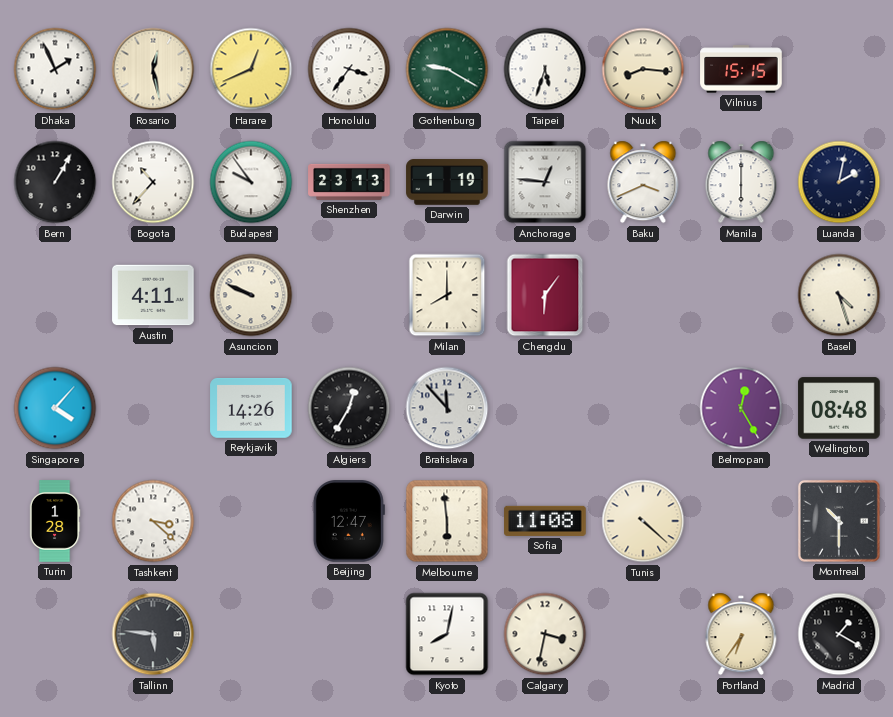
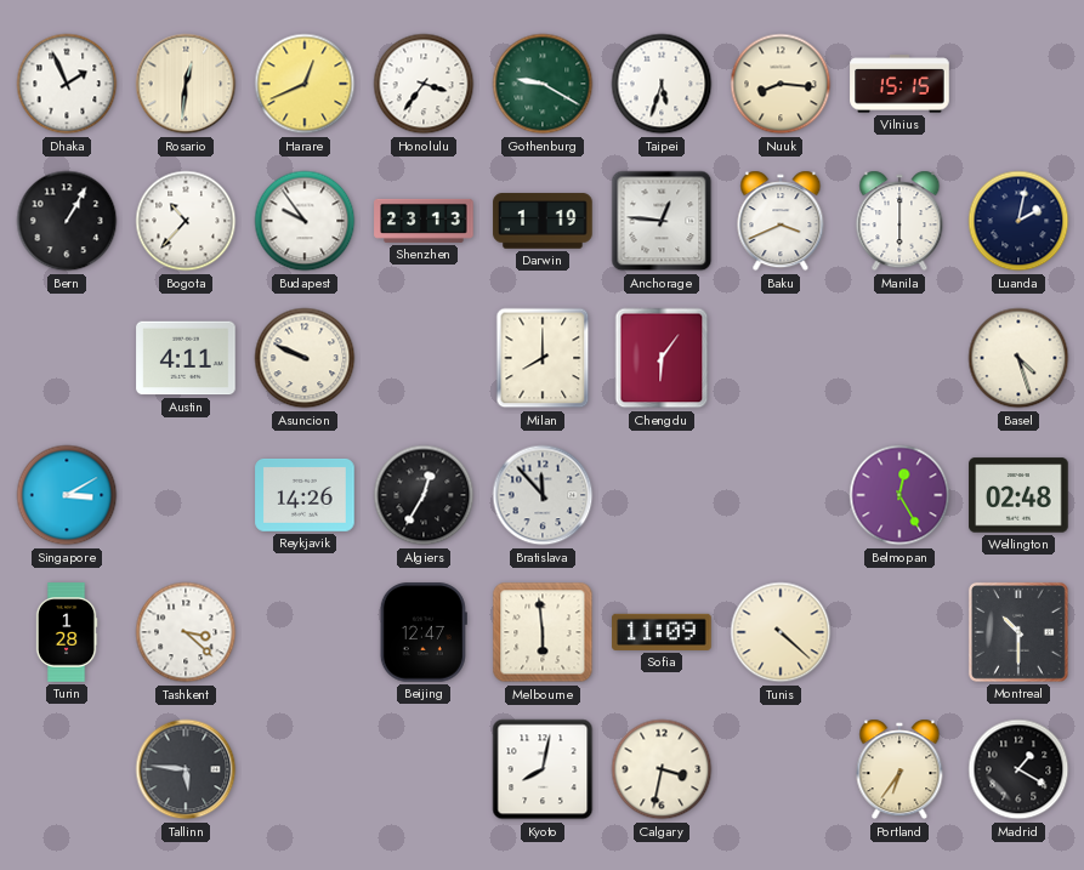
Rosario: 12:28 -> 12:31 (186, 84)
Singapore: 4:07 -> 3:10 (67, 495)
Wellington: 08:48 -> 02:48 (1018, 495)
Sofia: 11:08 -> 11:09 (662, 632)
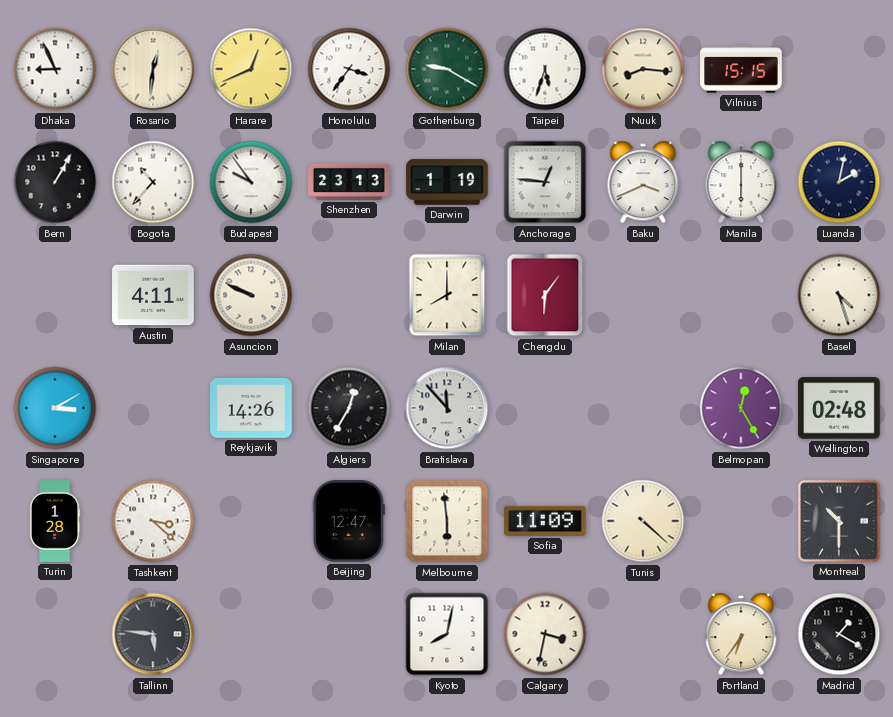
Dhaka: 1:56 -> 8:56 (55, 69)
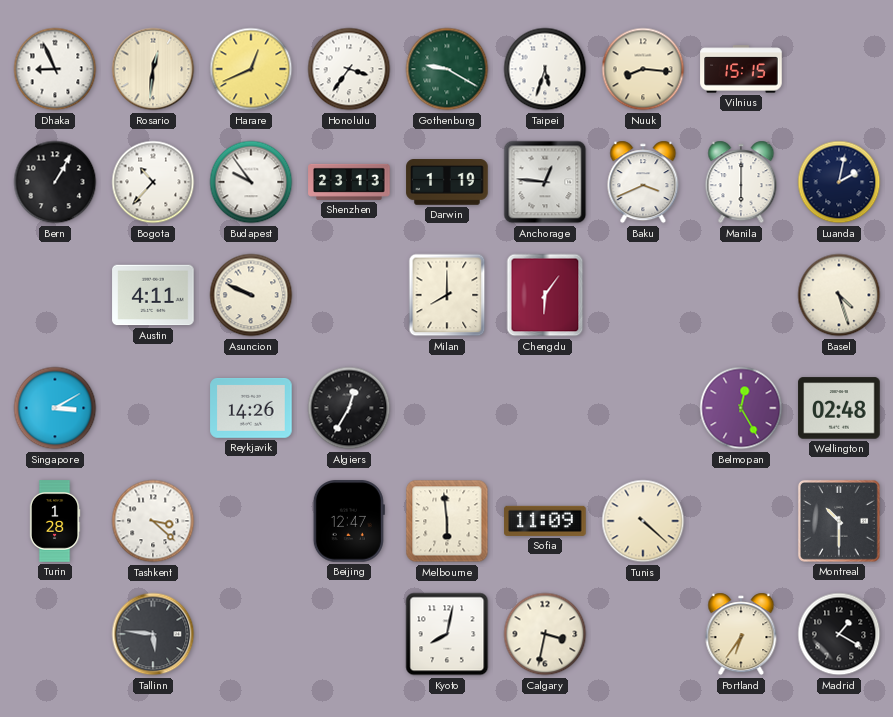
Bratislava: 11:53 -> none (447, 408)
